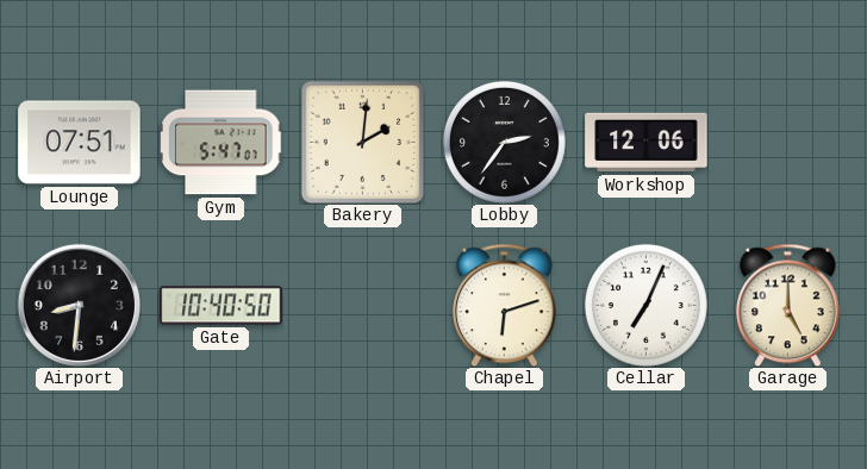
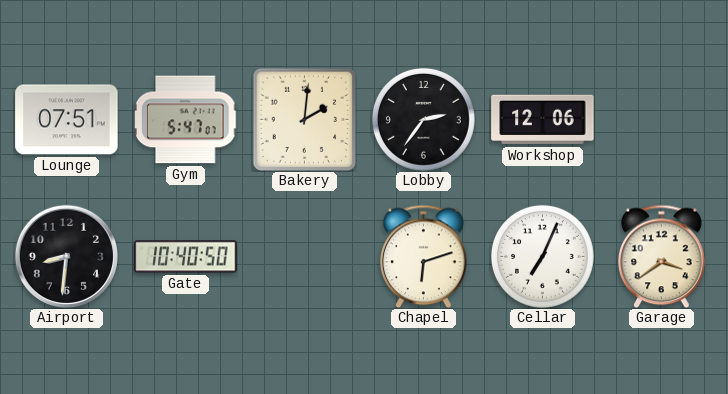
Garage: 5:00 -> 3:39 (662, 256)
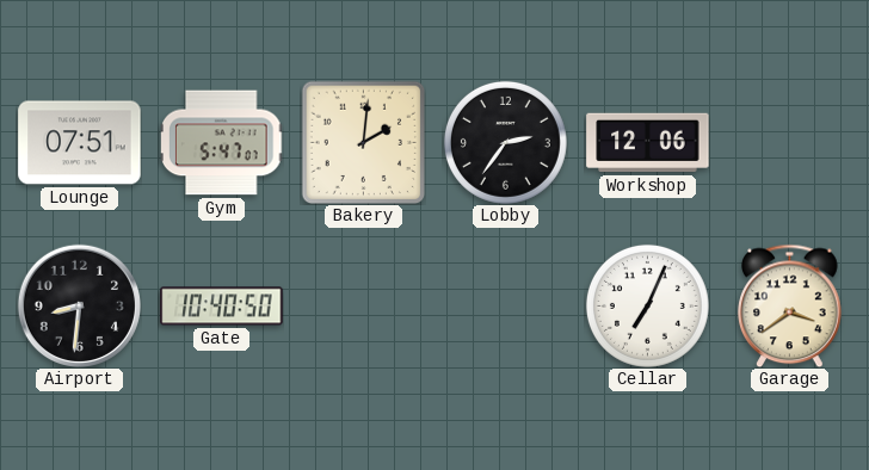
Chapel: 6:12 -> none (424, 256)
